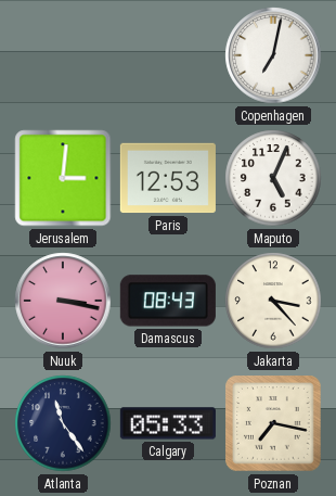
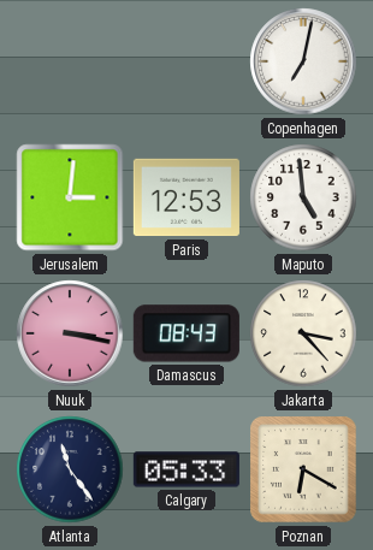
Maputo: 5:04 -> 4:59 (303, 197)
Poznan: 7:17 -> 6:20 (303, 469)
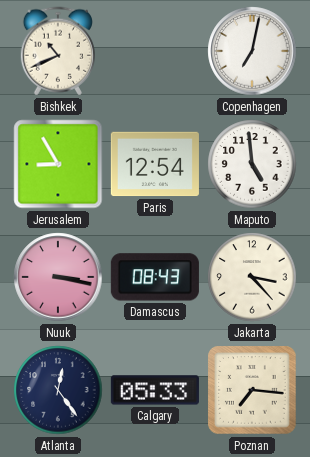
Bishkek: none -> 10:41 (58, 51)
Jerusalem: 3:01 -> 8:55 (58, 164)
Paris: 12:53 -> 12:54 (155, 164)
Atlanta: 11:24 -> 12:24 (58, 390)
Poznan: 6:20 -> 7:16 (252, 390)
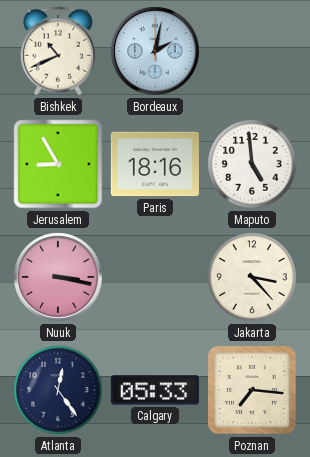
Bordeaux: none -> 2:02 (155, 51)
Copenhagen: 7:02 -> none (252, 51)
Paris: 12:54 -> 18:16 (155, 164)
Damascus: 08:43 -> none (155, 277)
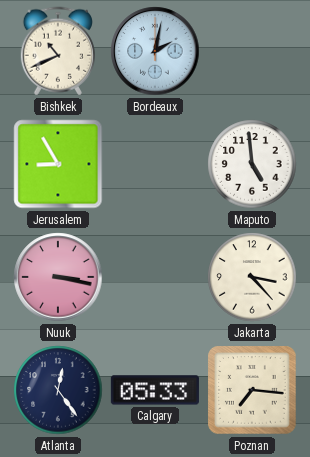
Paris: 18:16 -> none (155, 164)
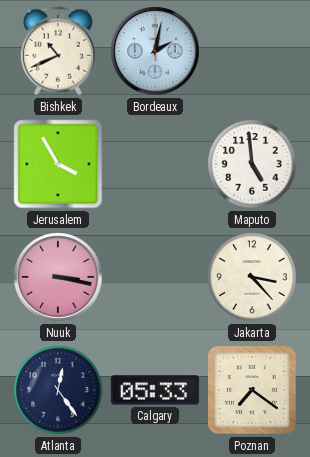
Jerusalem: 8:55 -> 3:55 (58, 164)
Poznan: 7:16 -> 7:21 (252, 390)
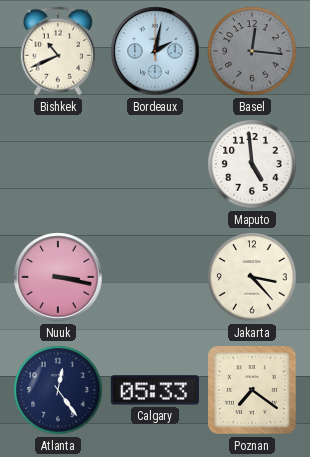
Basel: none -> 12:16 (252, 51)
Jerusalem: 3:55 -> none (58, 164)
